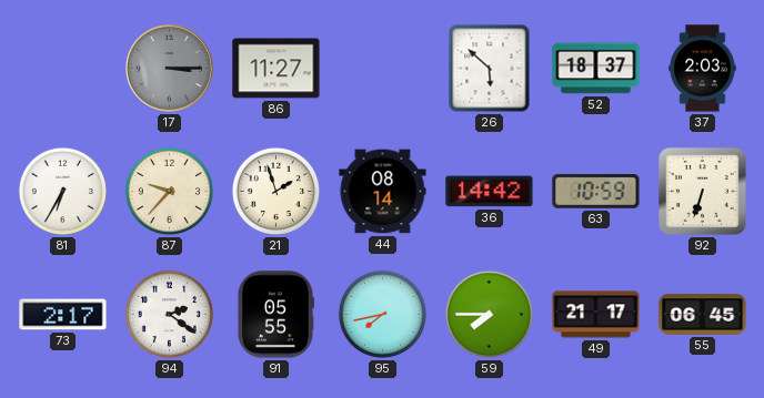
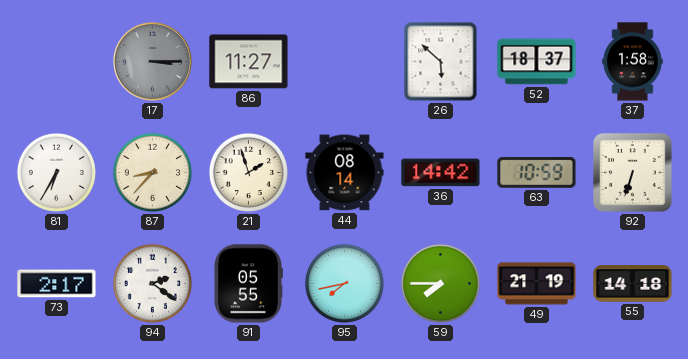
37: 2:03 -> 1:58 (633, 62)
87: 9:37 -> 8:37 (152, 172)
49: 21:17 -> 21:19 (537, 284)
55: 06:45 -> 14:18 (633, 284)
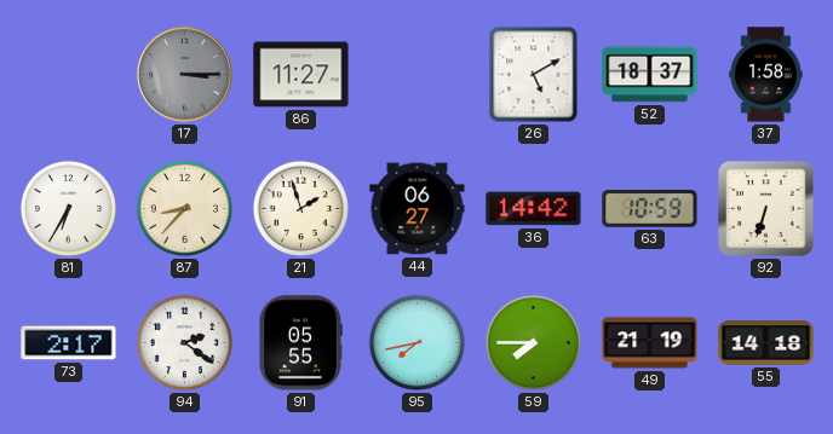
26: 5:52 -> 5:10 (534, 75)
44: 08:14 -> 06:27 (418, 209)
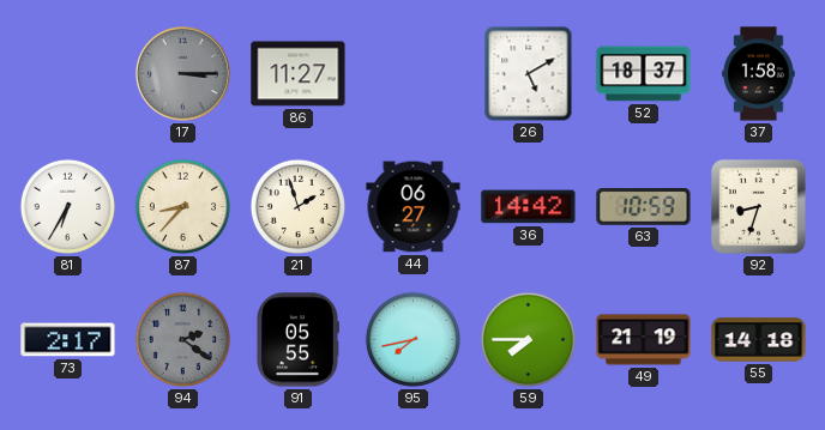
92: 6:33 -> 8:33 (759, 207)
94 dial: white -> grey (182, 339)
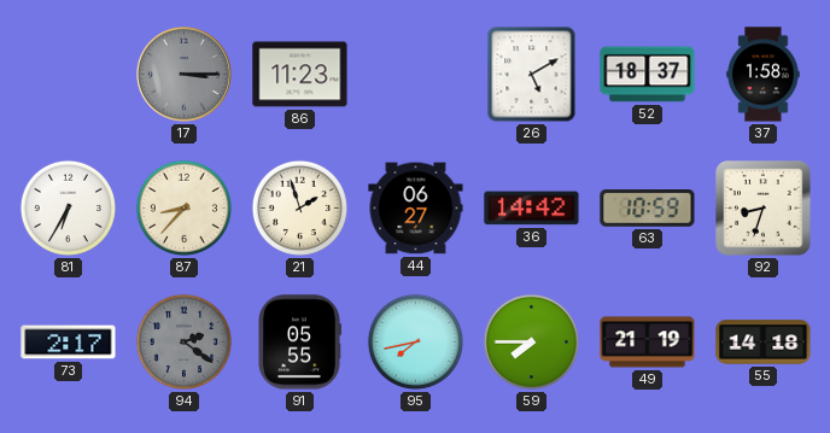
86: 11:27 -> 11:23 (300, 75)
